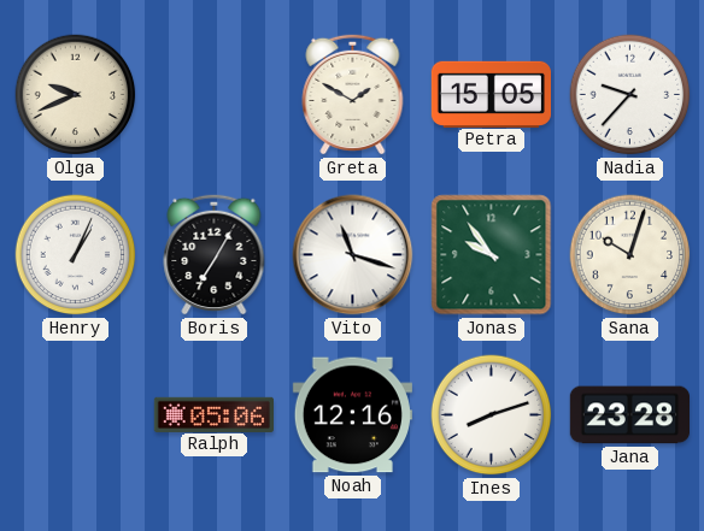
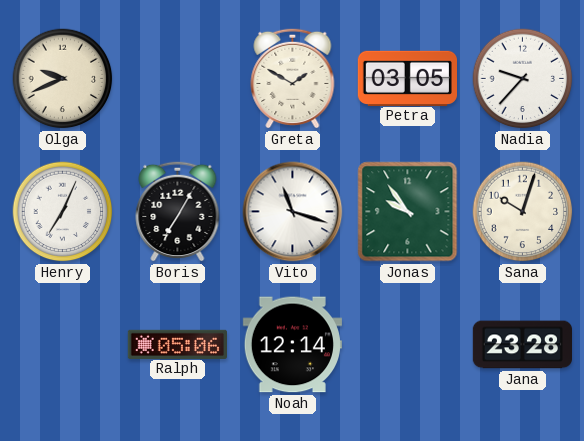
Petra: 15:05 -> 03:05 (407, 78)
Henry: 1:04 -> 7:04 (63, 212)
Noah: 12:16 -> 12:14 (292, 345)
Ines: 8:12 -> none (492, 415)
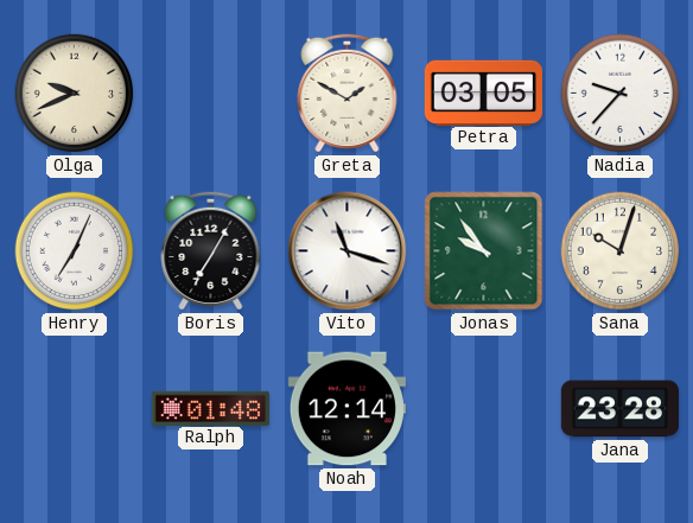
Ralph: 05:06 -> 01:48 (210, 408)
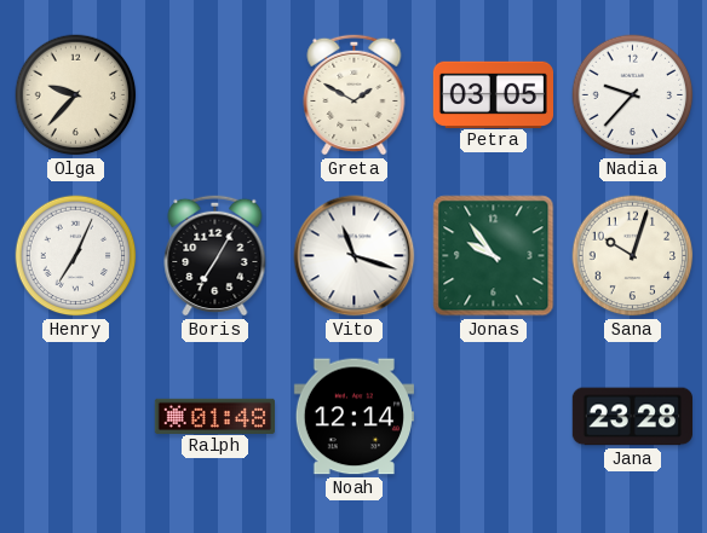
Olga: 9:41 -> 9:37 (76, 95)
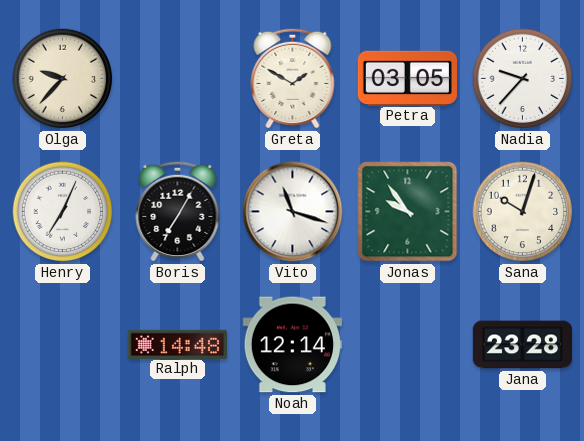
Ralph: 01:48 -> 14:48 (177, 344)
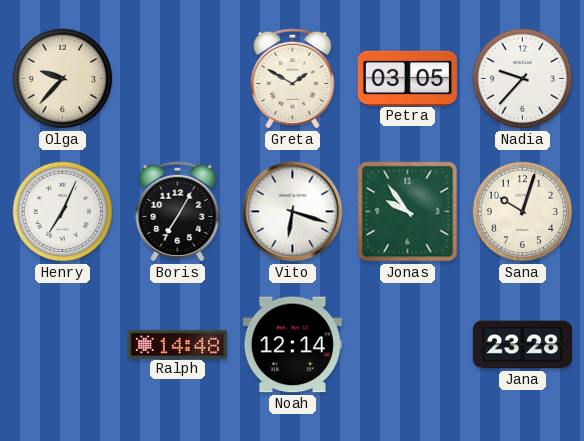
Vito: 11:18 -> 6:18 (293, 212)
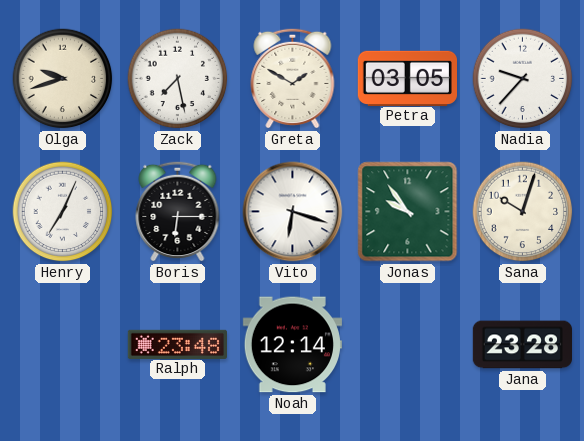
Olga: 9:37 -> 9:42 (63, 79)
Zack: none -> 7:28 (178, 79)
Boris: 7:05 -> 6:15 (178, 211)
Ralph: 14:48 -> 23:48 (177, 344)
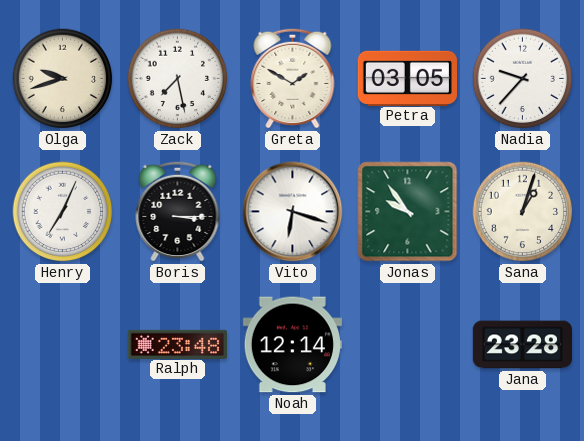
Boris: 6:15 -> 3:15 (178, 211)
Sana: 10:03 -> 1:03 (523, 212)
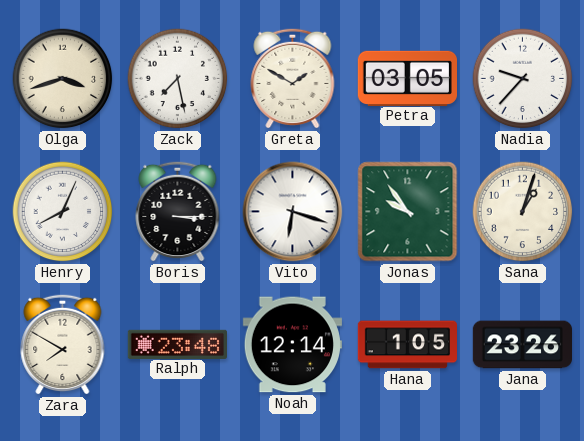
Olga: 9:42 -> 3:42 (63, 79)
Henry: 7:04 -> 8:04 (63, 212)
Zara: none -> 7:50 (63, 344)
Hana: none -> 1:05 (407, 345)
Jana: 23:28 -> 23:26 (522, 345)
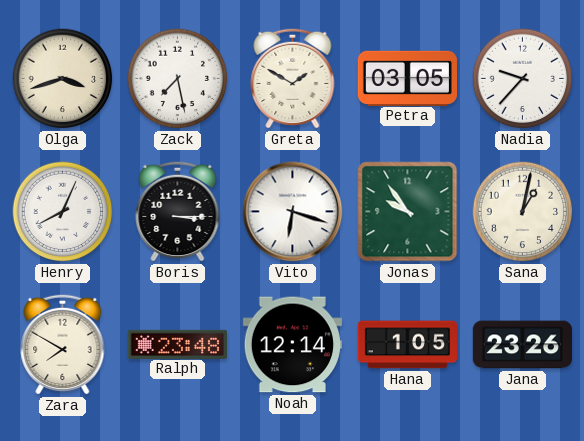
Sana: 1:03 -> 1:02 (523, 212)
